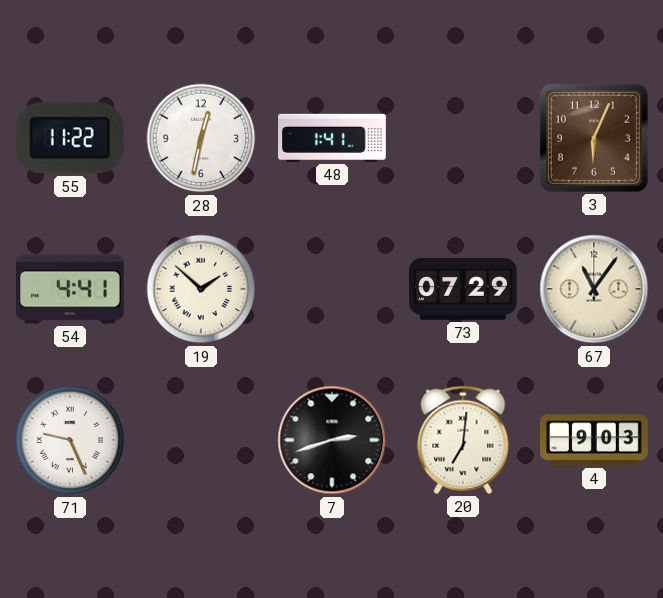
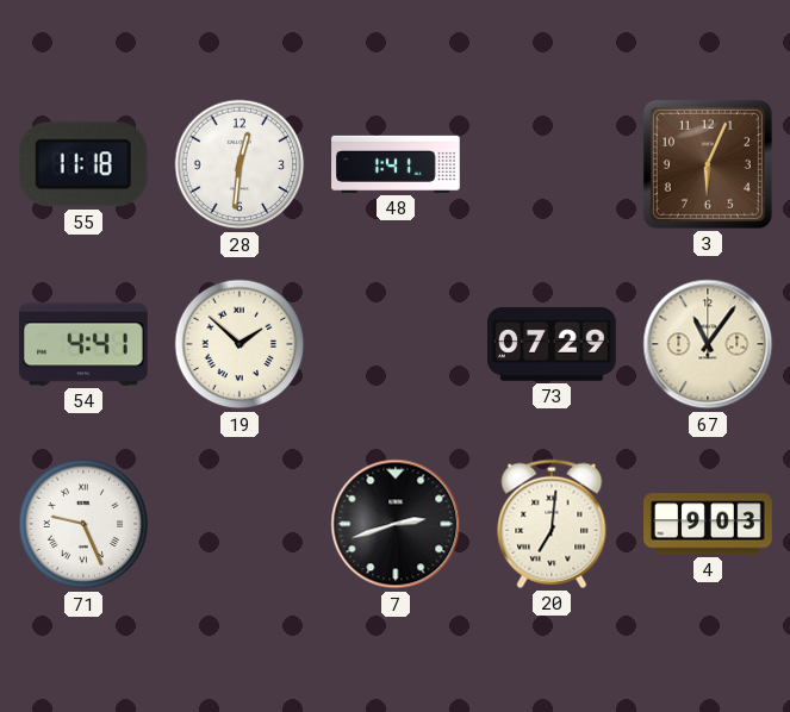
55: 11:22 -> 11:18 (83, 164)
28: 12:32 -> 12:31 (240, 164)
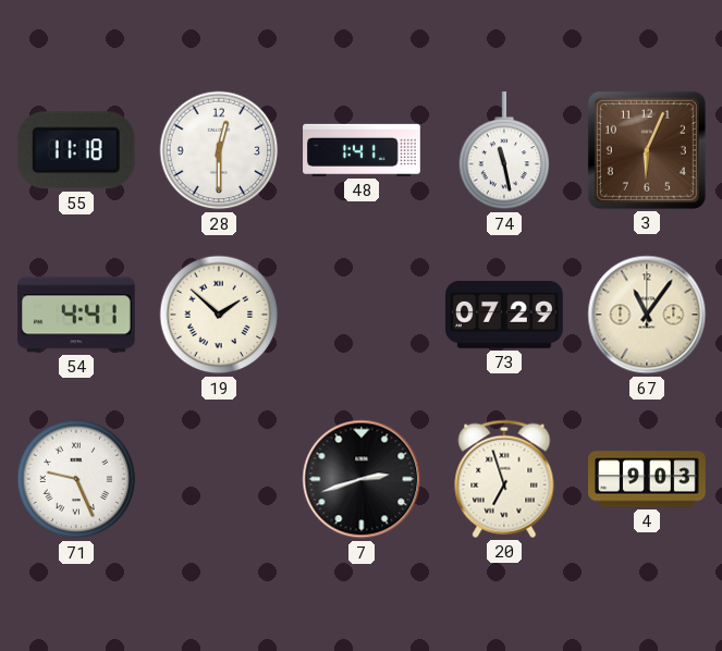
28: 12:31 -> 12:30 (219, 150)
74: none -> 11:28 (504, 151)
20: 7:01 -> 6:57 (504, 479)
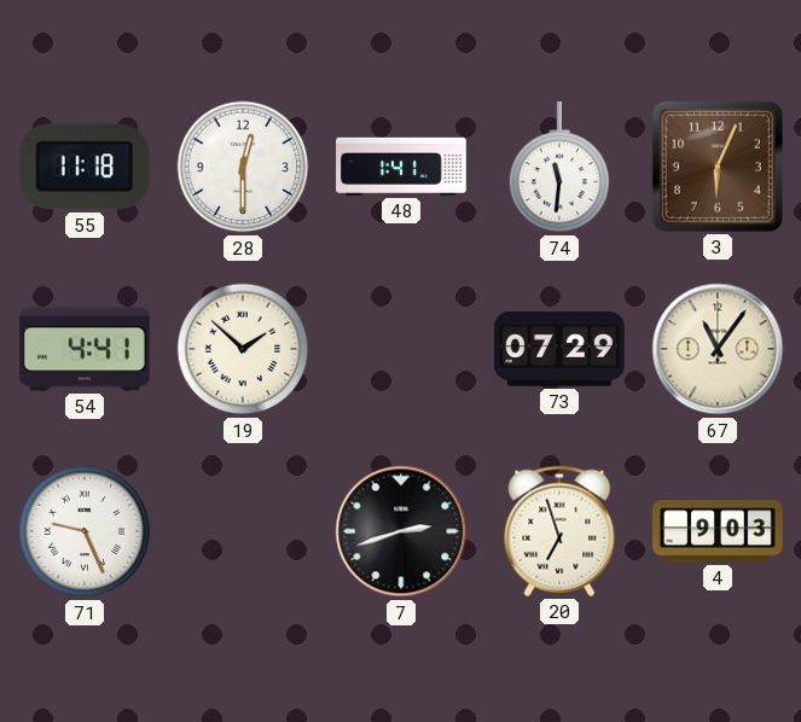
74: 11:28 -> 11:31 (559, 168)
